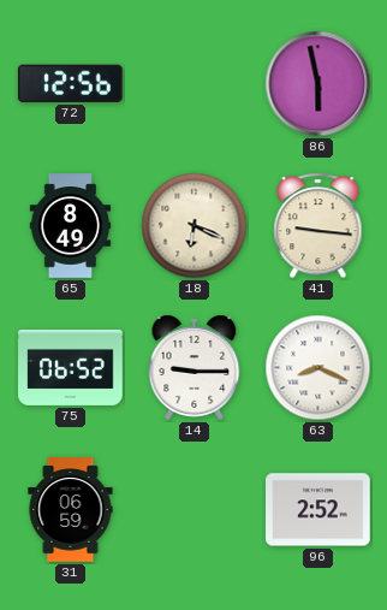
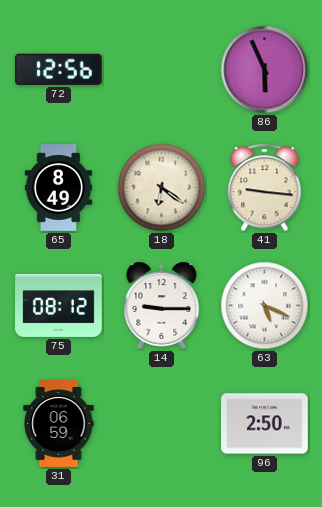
86: 5:58 -> 5:56 (265, 70)
18: 6:19 -> 6:21 (162, 188)
75: 06:52 -> 08:12 (59, 305)
63: 8:19 -> 5:19 (265, 306)
96: 2:52 -> 2:50 (265, 424)
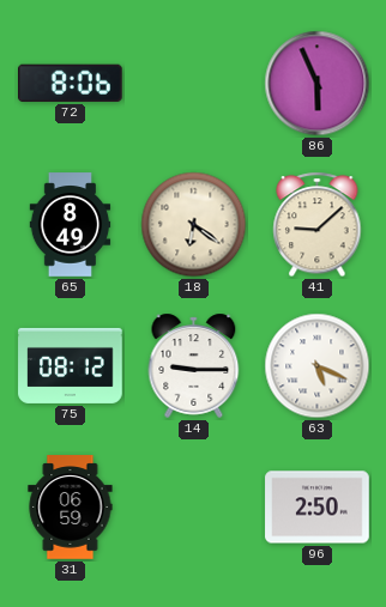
72: 12:56 -> 8:06 (70, 83)
41: 9:16 -> 9:08 (318, 225)
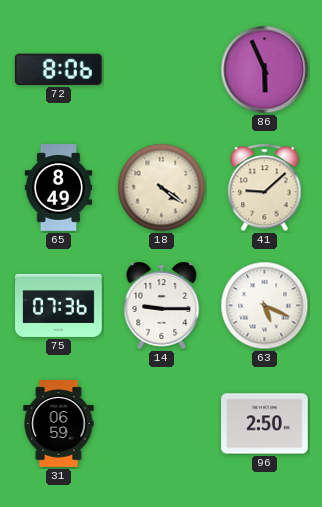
18: 6:21 -> 4:21 (162, 188)
75: 08:12 -> 07:36 (59, 305)
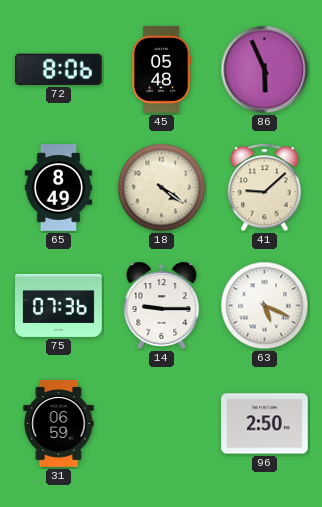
45: none -> 05:48 (161, 70)
